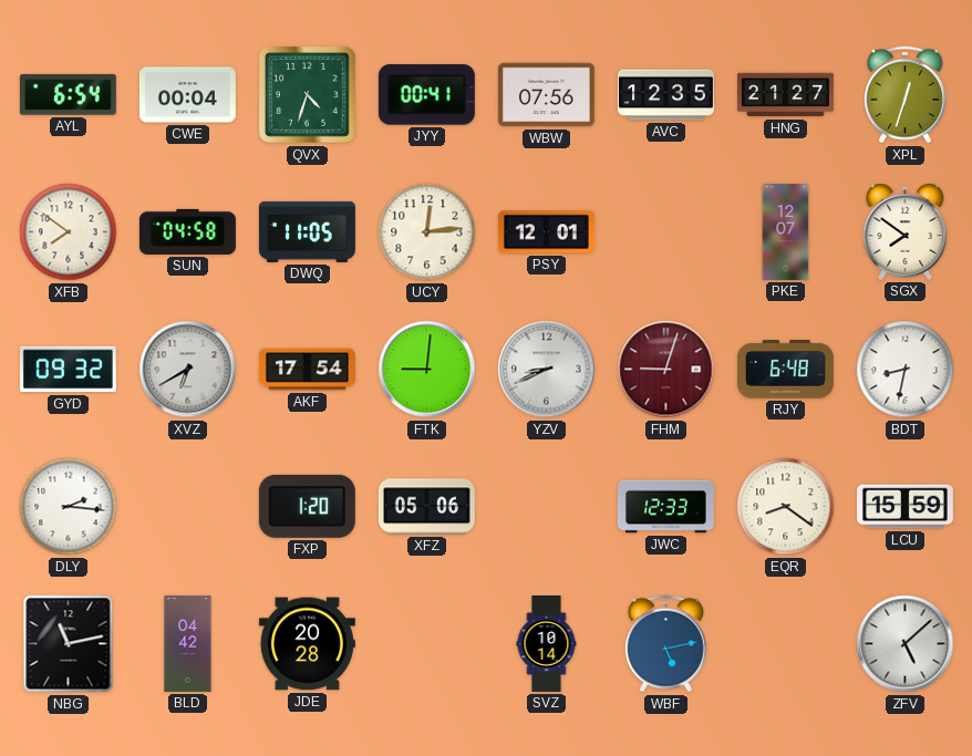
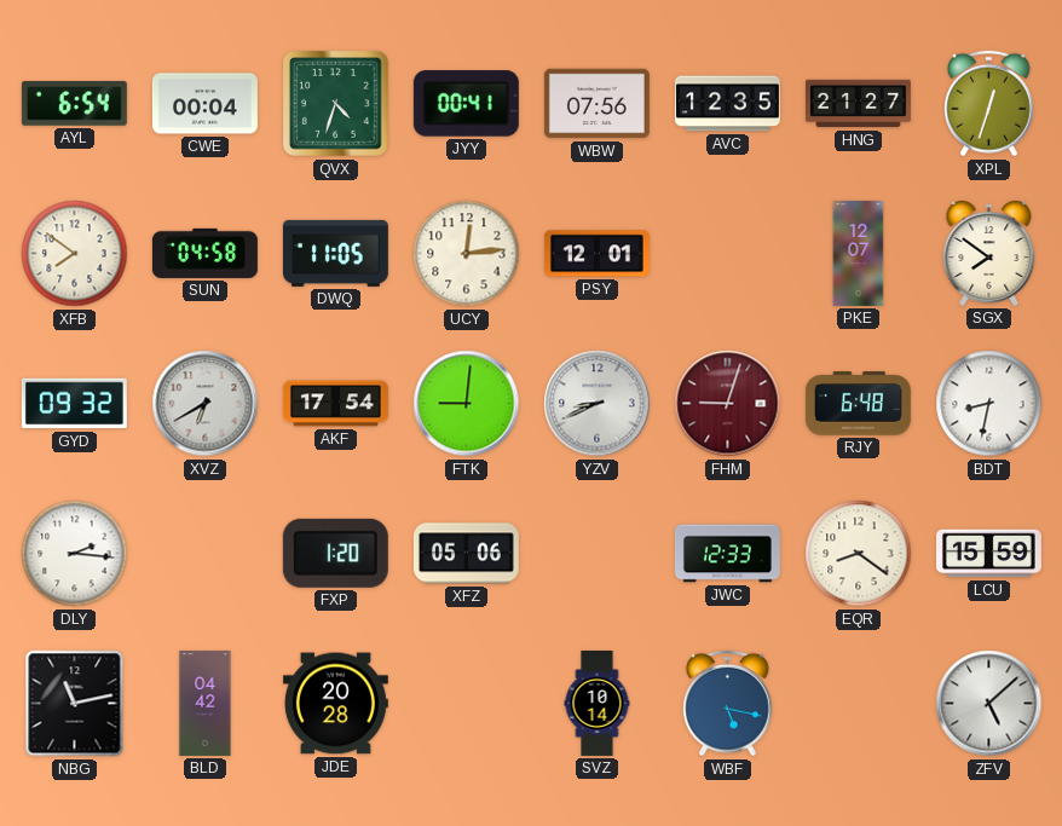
WBF: 5:13 -> 5:17 (728, 704)
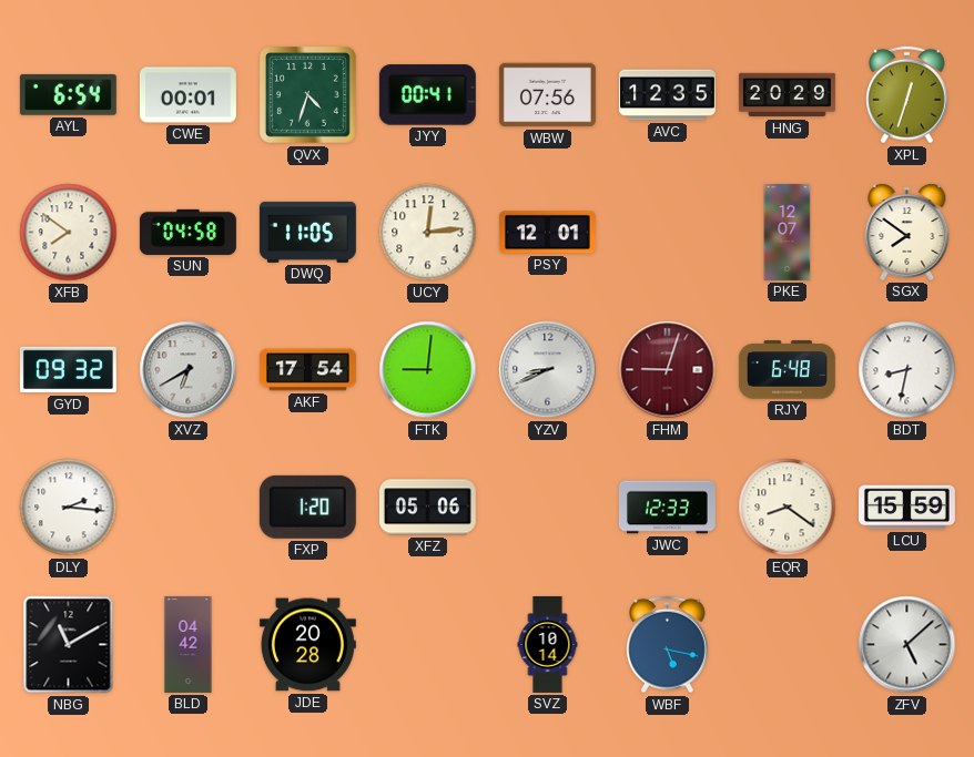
CWE: 00:04 -> 00:01 (187, 95)
HNG: 21:27 -> 20:29 (787, 95)
NBG: 11:13 -> 11:10 (69, 645)
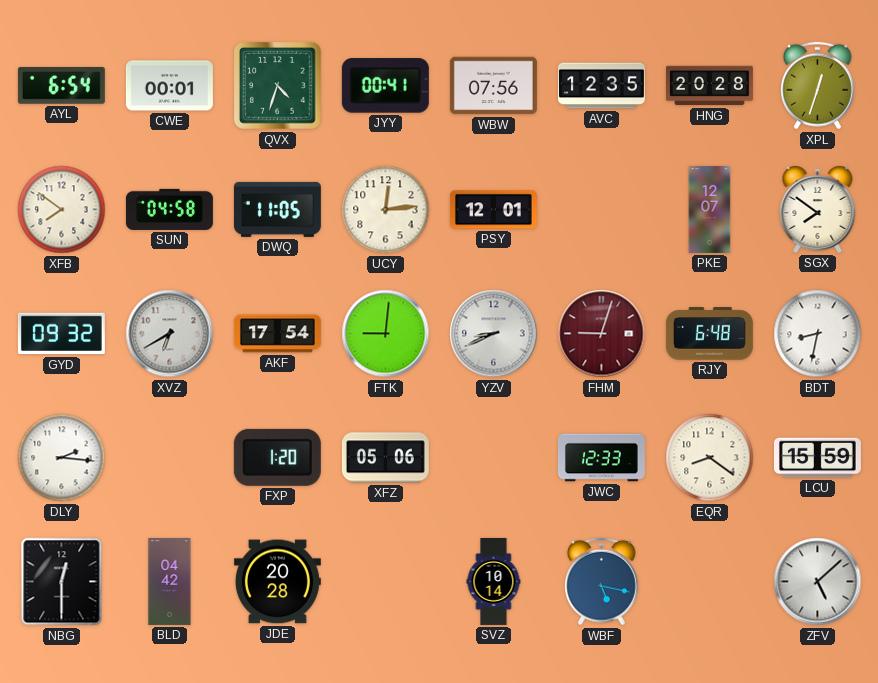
HNG: 20:29 -> 20:28 (709, 86)
NBG: 11:10 -> 12:30 (62, 582)
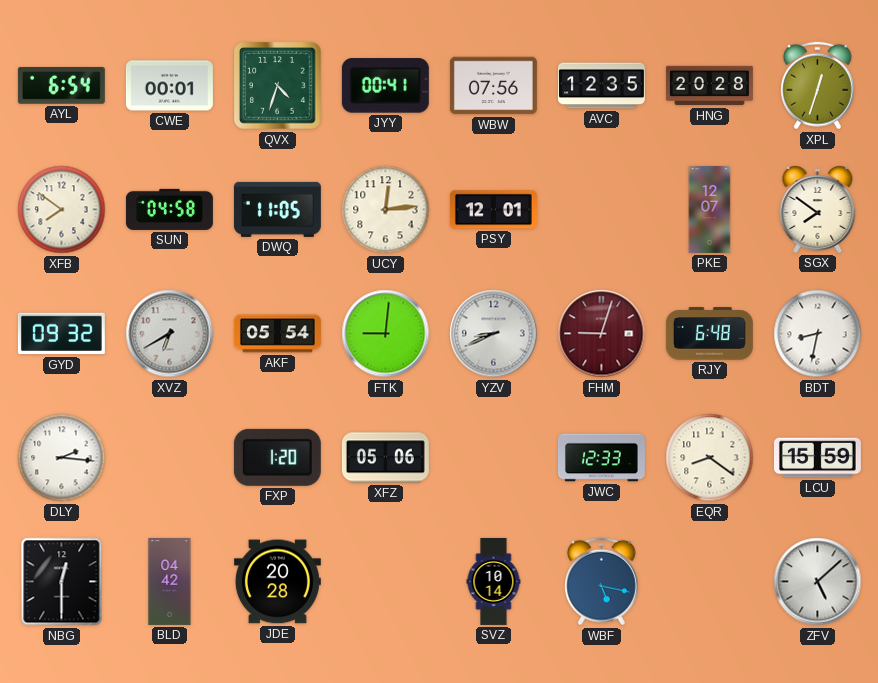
AKF: 17:54 -> 05:54 (277, 334)
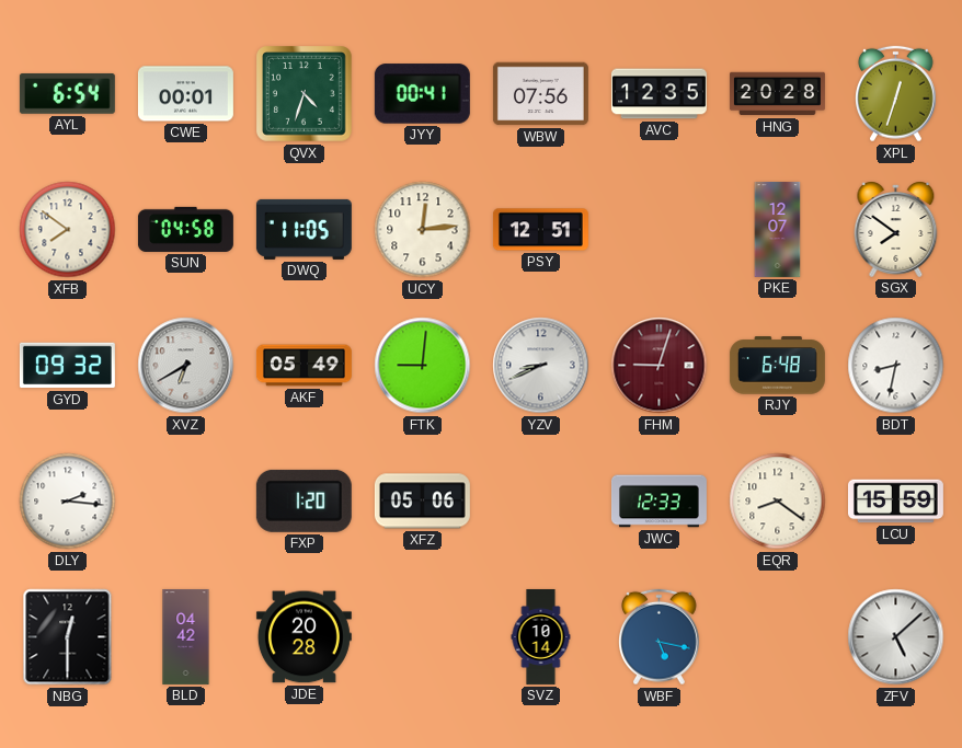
PSY: 12:01 -> 12:51 (540, 230)
AKF: 05:54 -> 05:49 (304, 366)
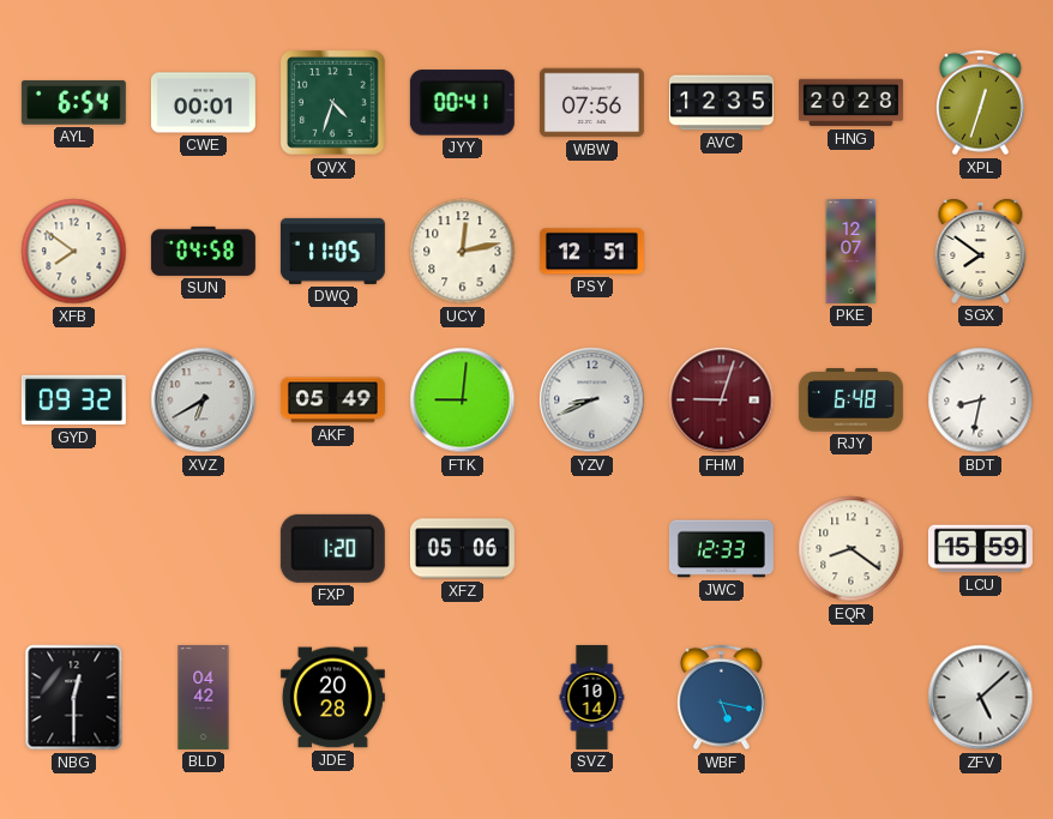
UCY: 12:14 -> 12:13 (463, 252)
DLY: 2:16 -> none (68, 502)
